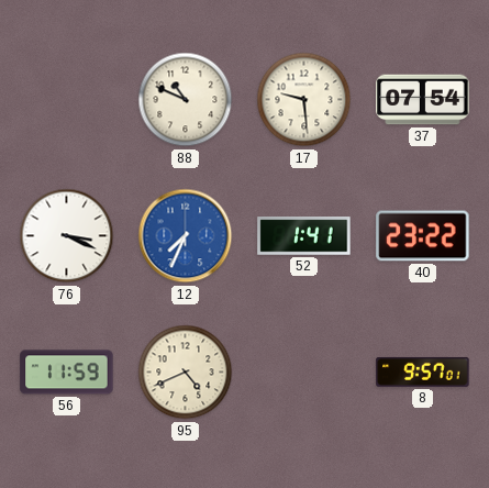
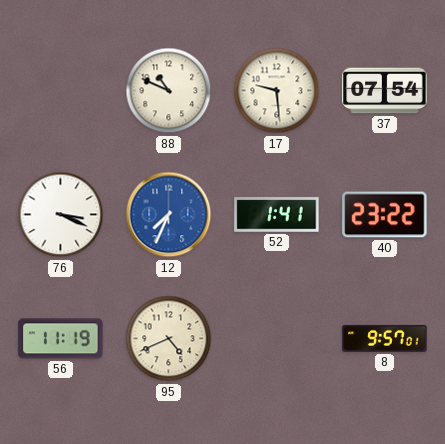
56: 11:59 -> 11:19 (61, 339)
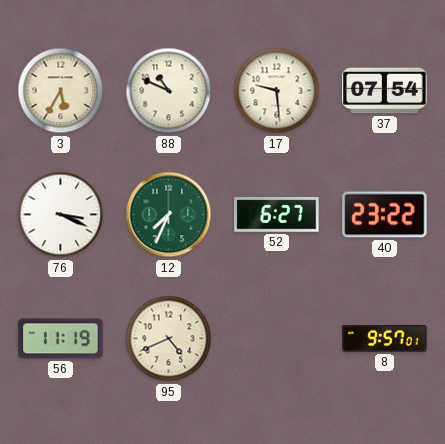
3: none -> 5:35 (61, 91)
12 dial: blue -> green (169, 215)
52: 1:41 -> 6:27 (277, 215)
